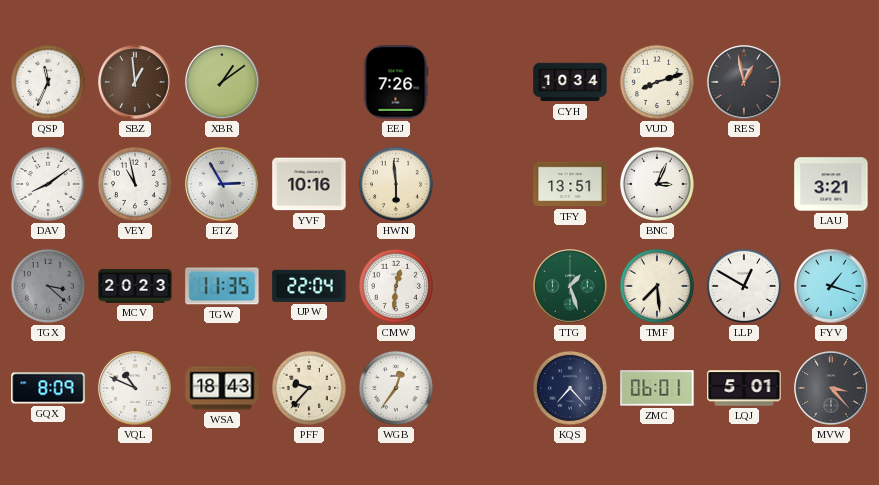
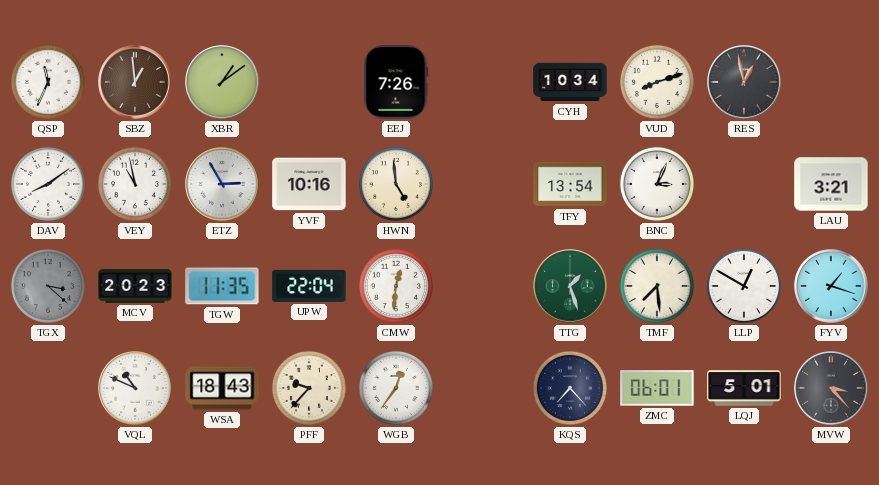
HWN: 5:59 -> 4:59 (396, 184)
TFY: 13:51 -> 13:54 (570, 184)
GQX: 8:09 -> none (48, 388)
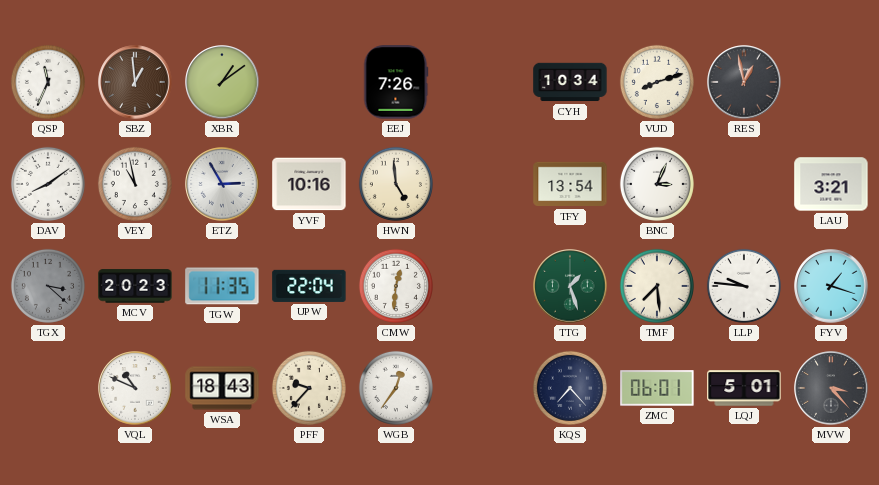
LLP: 12:50 -> 9:46 (744, 286)
